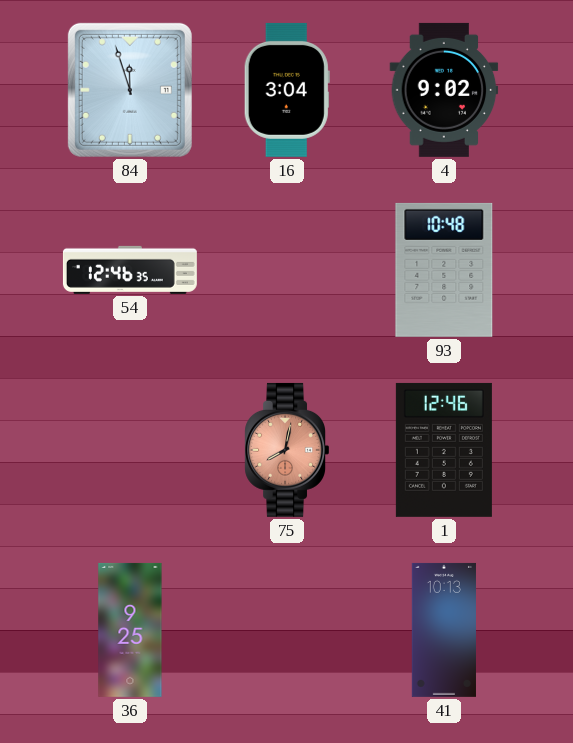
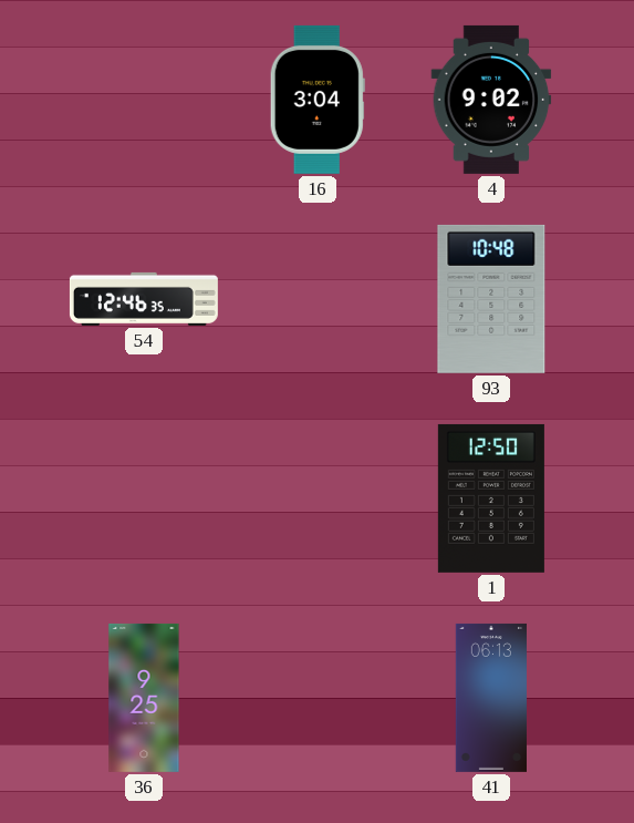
84: 11:57 -> none (130, 90)
75: 8:02 -> none (286, 450)
1: 12:46 -> 12:50 (491, 498)
41: 10:13 -> 06:13 (491, 698)
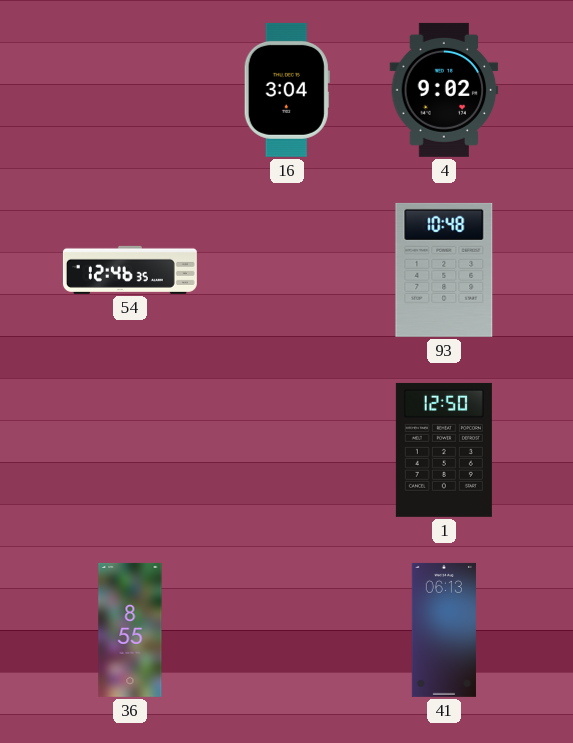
36: 9:25 -> 8:55 (130, 630)
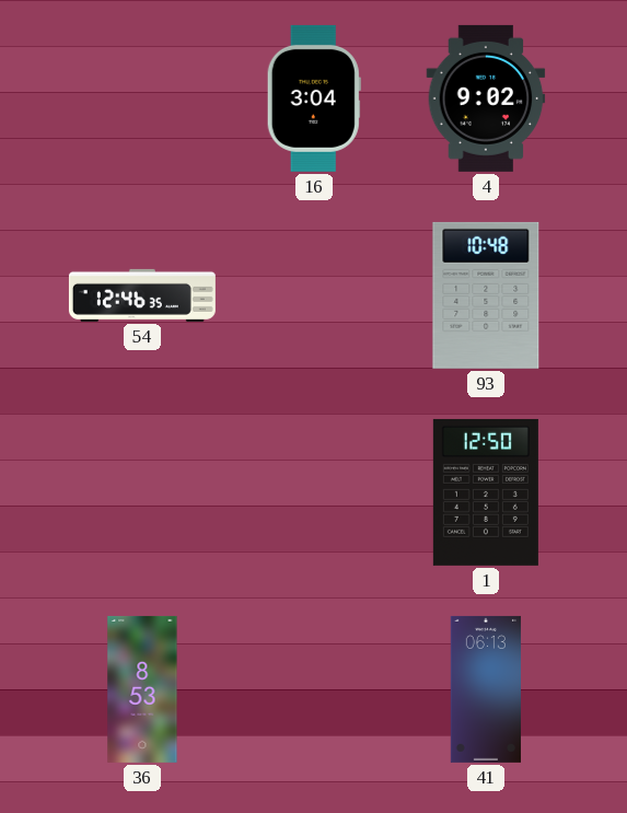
36: 8:55 -> 8:53 (142, 689)
